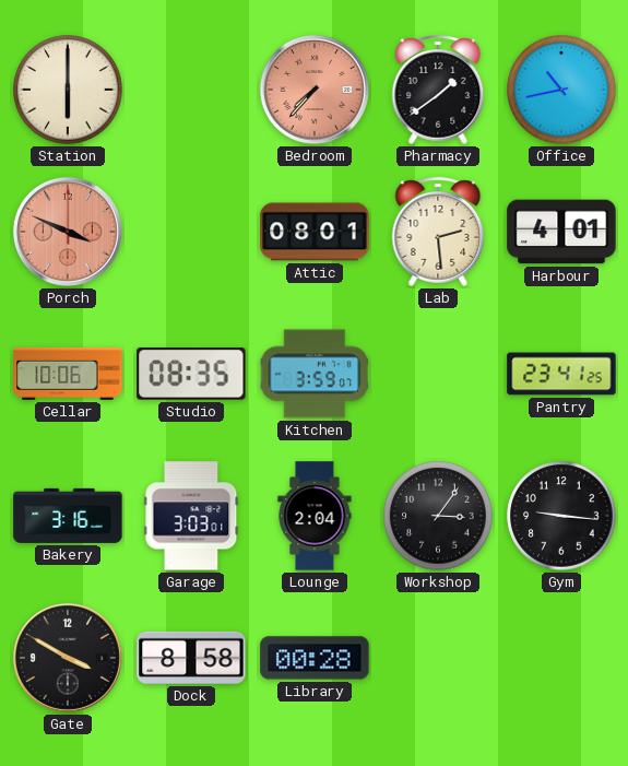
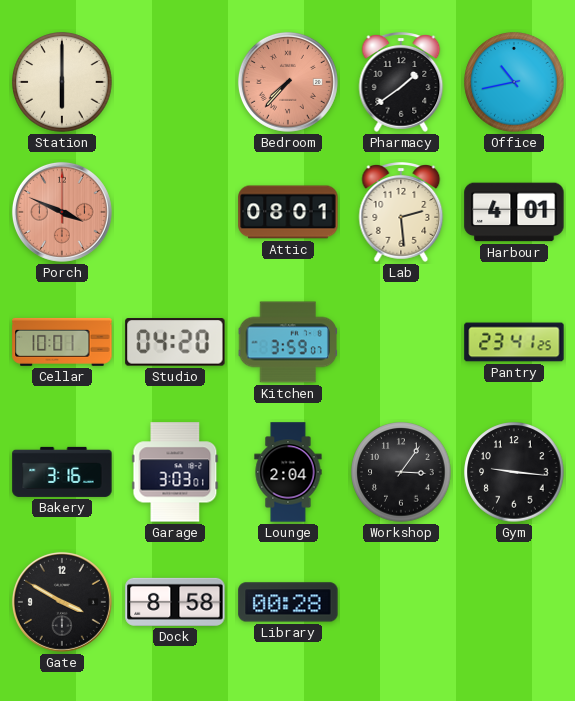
Cellar: 10:06 -> 10:01 (62, 342)
Studio: 08:35 -> 04:20 (175, 342)
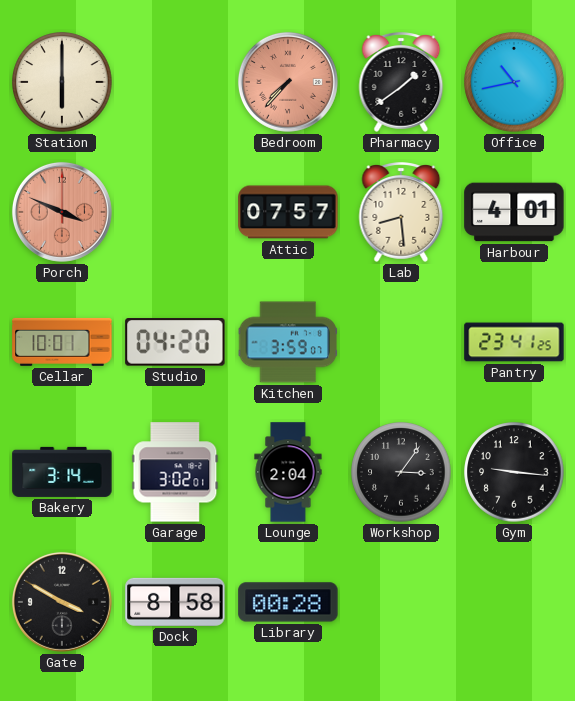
Attic: 08:01 -> 07:57 (288, 212)
Lab: 2:29 -> 8:29 (401, 212)
Bakery: 3:16 -> 3:14 (62, 472)
Garage: 3:03 -> 3:02 (175, 472)
